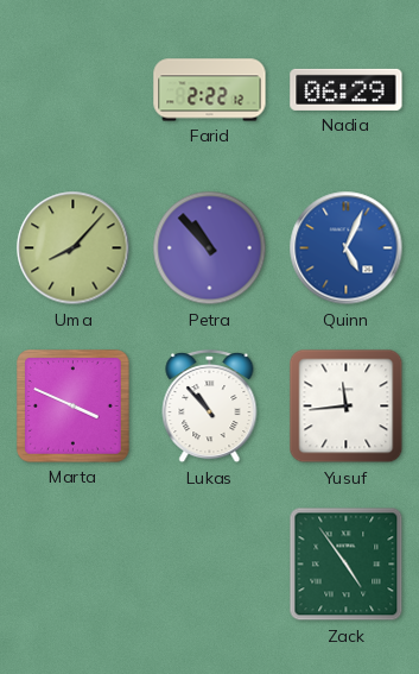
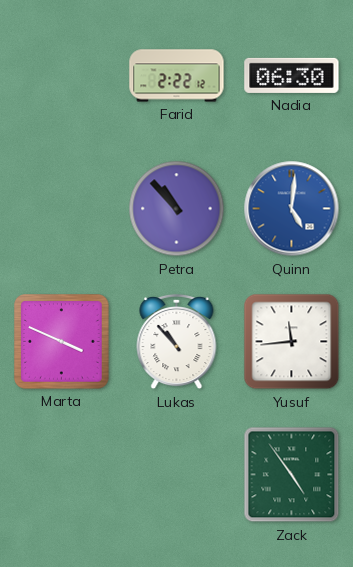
Nadia: 06:29 -> 06:30 (292, 75)
Uma: 8:07 -> none (74, 248)
Quinn: 5:04 -> 5:01 (292, 209)
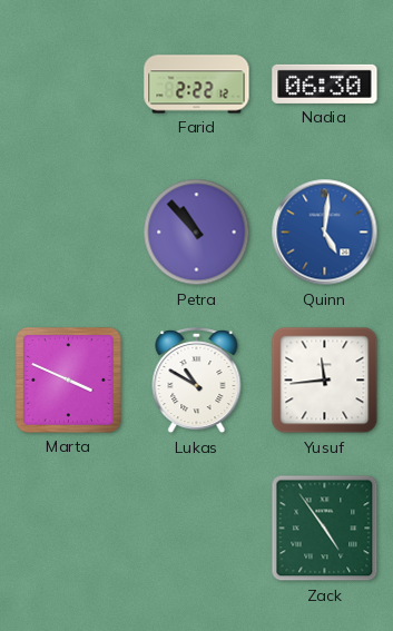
Lukas: 10:53 -> 10:50 (197, 381)
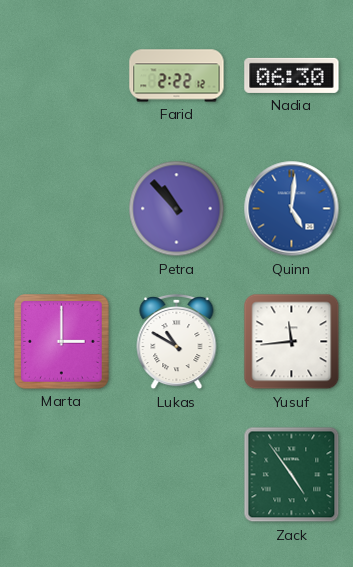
Marta: 3:49 -> 3:00 (62, 342)
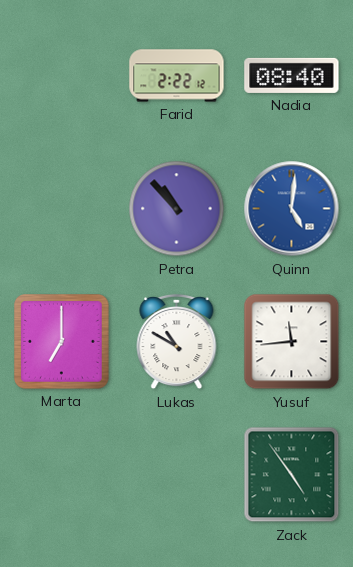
Nadia: 06:30 -> 08:40 (292, 75)
Marta: 3:00 -> 7:00 (62, 342)
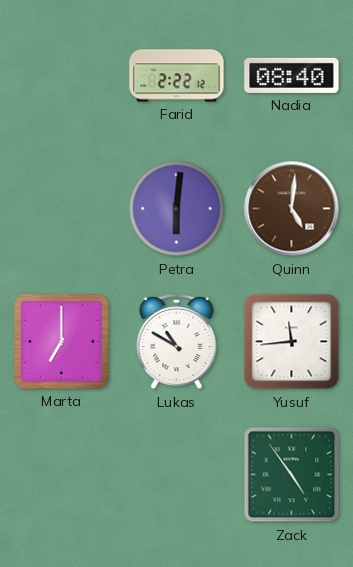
Petra: 10:53 -> 6:01 (177, 209)
Quinn dial: blue -> brown (292, 209)
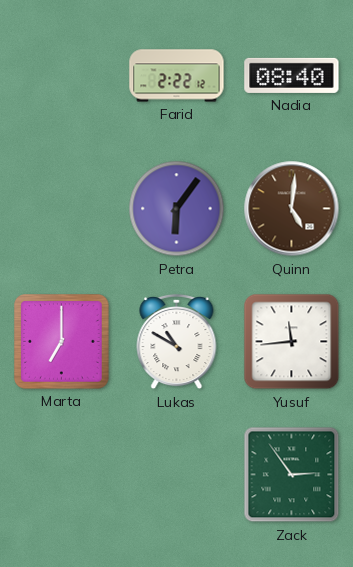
Petra: 6:01 -> 6:06 (177, 209)
Zack: 4:54 -> 2:54 (292, 475)
